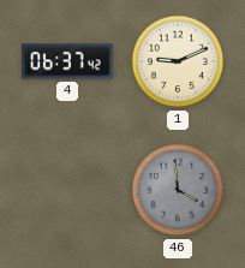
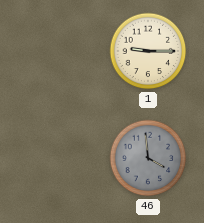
4: 06:37 -> none (67, 61)
1: 9:11 -> 9:15 (148, 51)
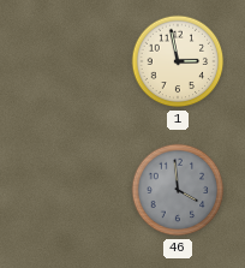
1: 9:15 -> 2:58 (178, 61)
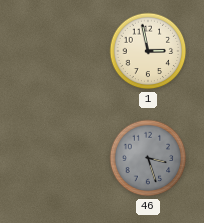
46: 3:59 -> 3:27 (148, 158)
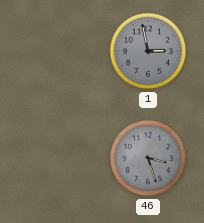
1 dial: cream -> grey (148, 51)
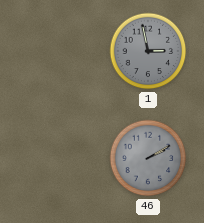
46: 3:27 -> 2:10 (148, 158)
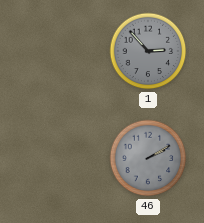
1: 2:58 -> 2:53 (148, 51)
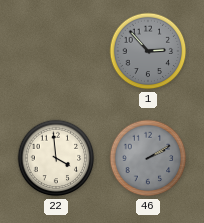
22: none -> 3:59 (56, 158)
